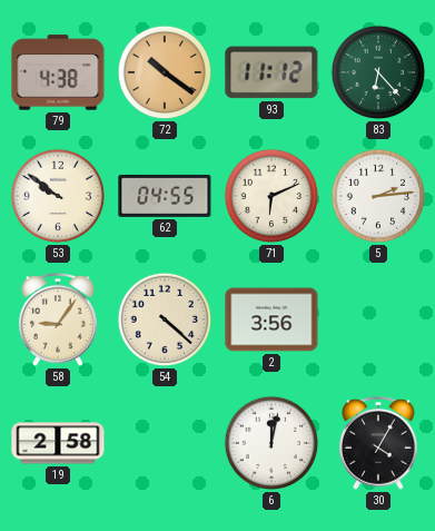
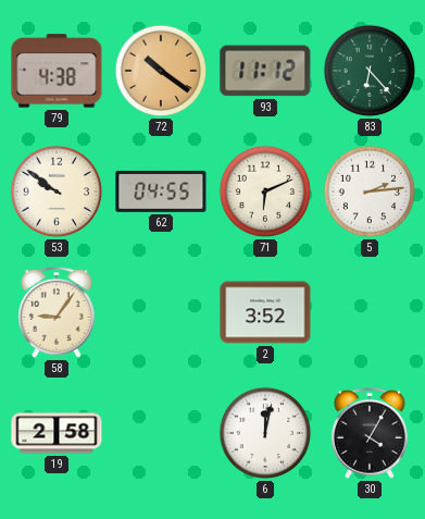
54: 4:22 -> none (165, 319)
2: 3:56 -> 3:52 (265, 312)
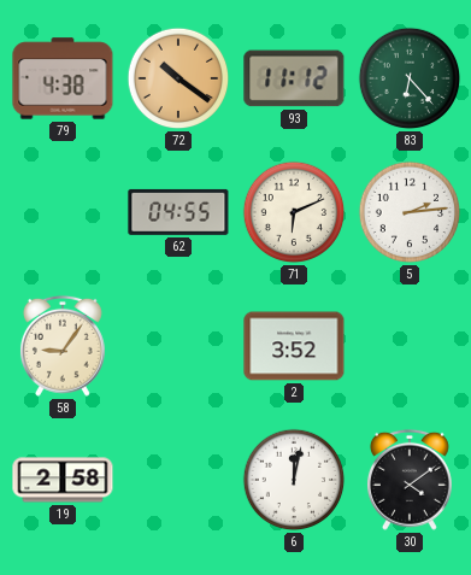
53: 9:51 -> none (57, 191)
30: 4:05 -> 4:09 (410, 480)
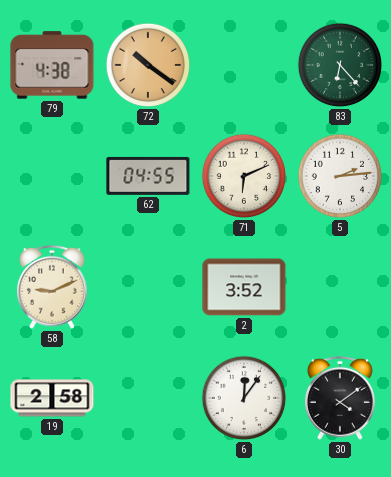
93: 11:12 -> none (294, 78)
58: 9:06 -> 9:11 (52, 287)
6: 12:02 -> 12:06 (244, 398)
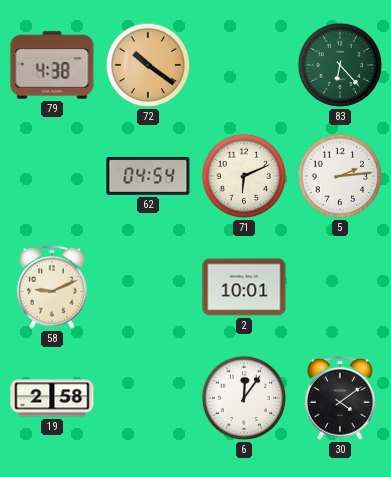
62: 04:55 -> 04:54 (148, 176)
2: 3:52 -> 10:01 (244, 287)
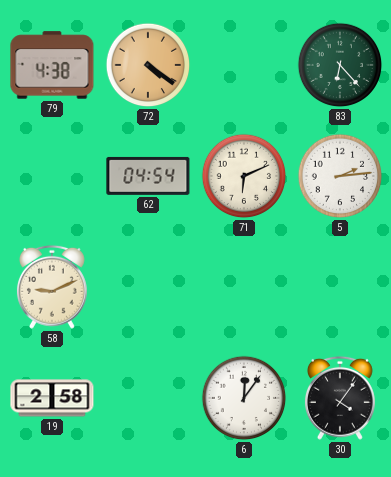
72: 10:21 -> 4:21 (148, 65)
2: 10:01 -> none (244, 287)
30: 4:09 -> 4:06 (340, 398)
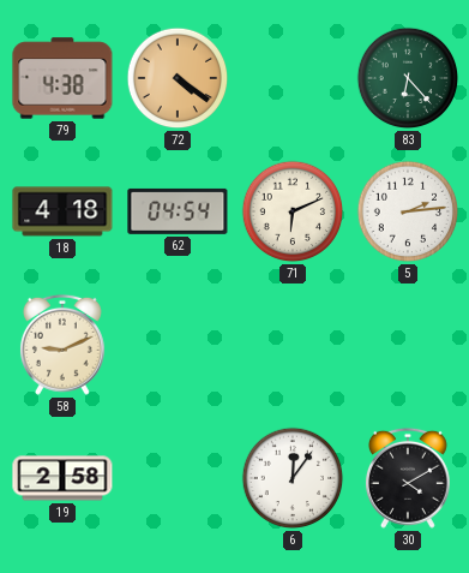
18: none -> 4:18 (62, 211)
30: 4:06 -> 4:10 (408, 478)
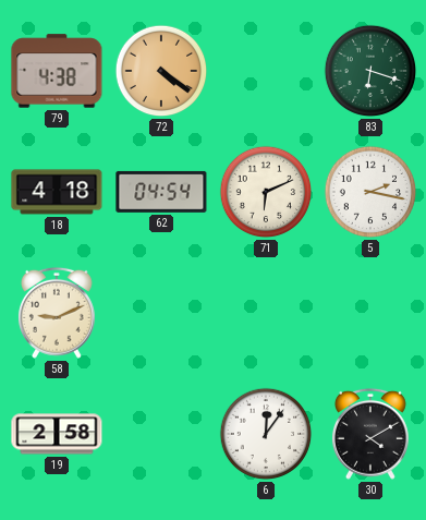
83: 6:23 -> 6:18 (370, 71)
5: 2:14 -> 2:17 (370, 192)
